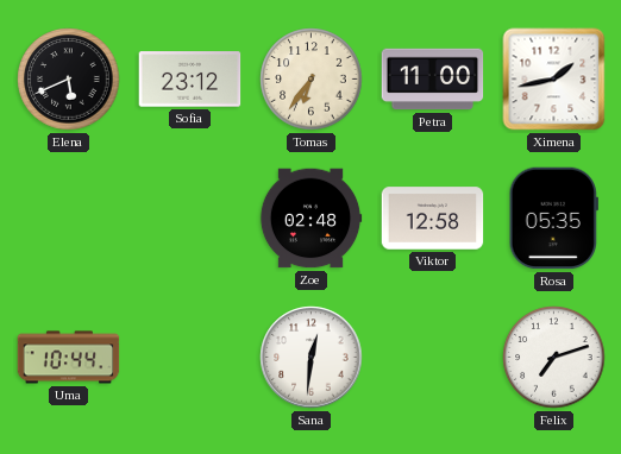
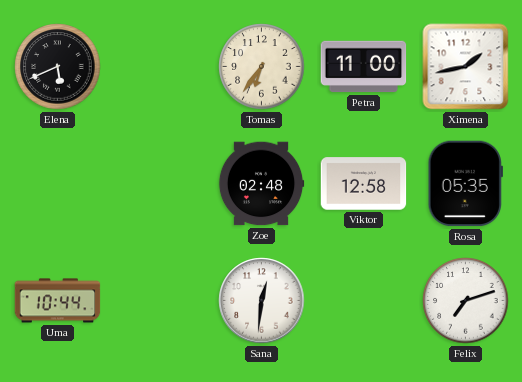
Sofia: 23:12 -> none (190, 80)
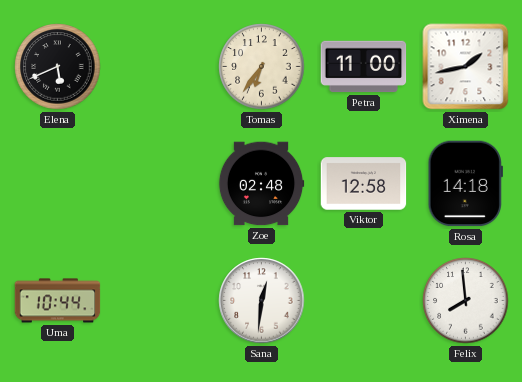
Rosa: 05:35 -> 14:18 (465, 184)
Felix: 7:12 -> 7:59 (466, 301)
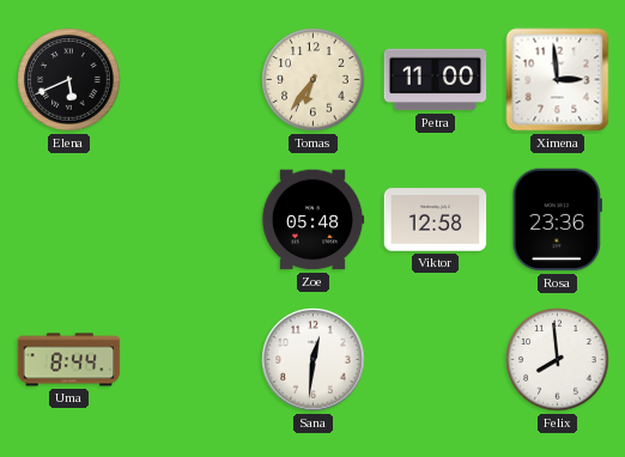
Ximena: 1:43 -> 2:59 (558, 80)
Zoe: 02:48 -> 05:48 (313, 220)
Rosa: 14:18 -> 23:36 (557, 220)
Uma: 10:44 -> 8:44 (69, 360)
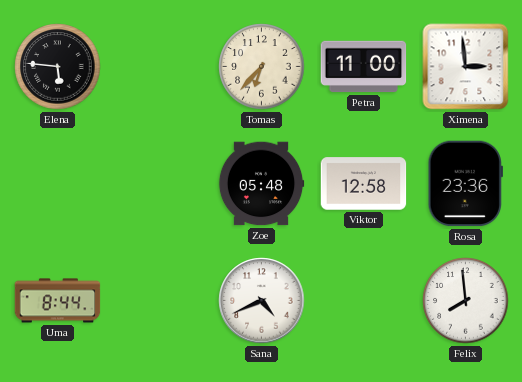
Elena: 5:41 -> 5:46 (58, 67)
Tomas: 6:36 -> 6:37 (262, 67)
Sana: 12:31 -> 4:41 (262, 301)
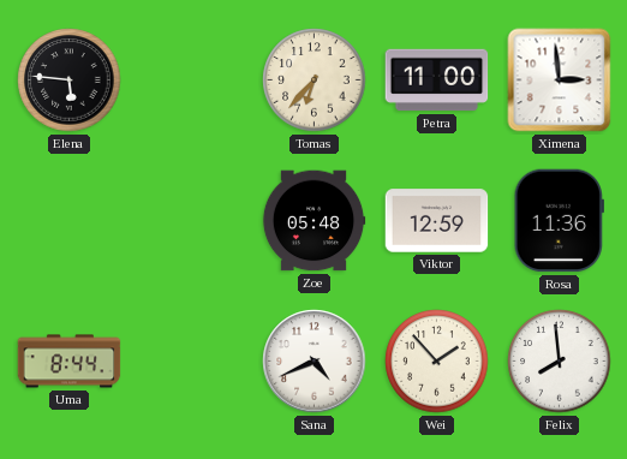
Viktor: 12:58 -> 12:59 (437, 221)
Rosa: 23:36 -> 11:36 (559, 221)
Wei: none -> 1:53 (437, 362)
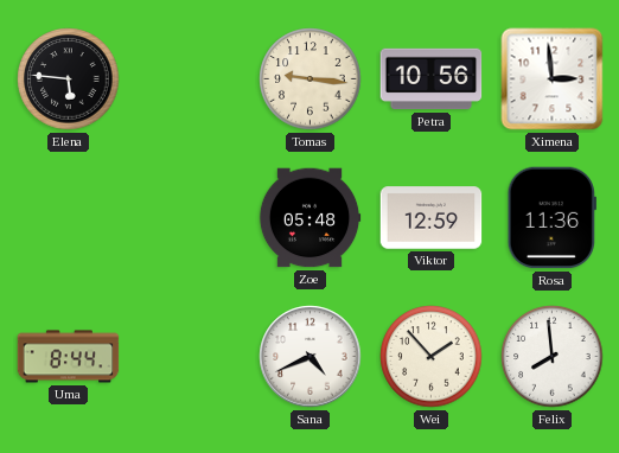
Tomas: 6:37 -> 9:16 (311, 79)
Petra: 11:00 -> 10:56 (432, 79)
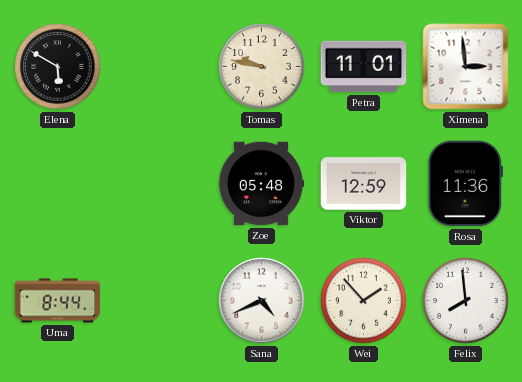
Elena: 5:46 -> 5:50 (58, 67)
Tomas: 9:16 -> 9:47 (262, 67)
Petra: 10:56 -> 11:01 (364, 67)
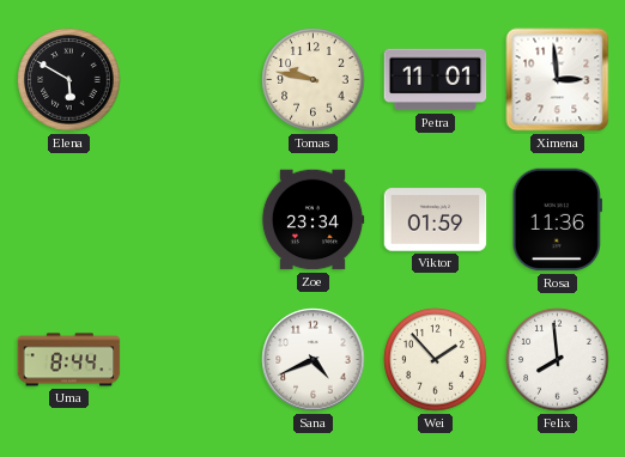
Zoe: 05:48 -> 23:34 (313, 220)
Viktor: 12:59 -> 01:59 (436, 220)
